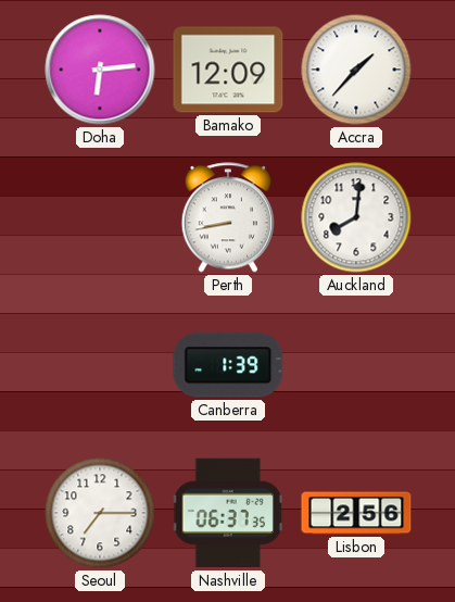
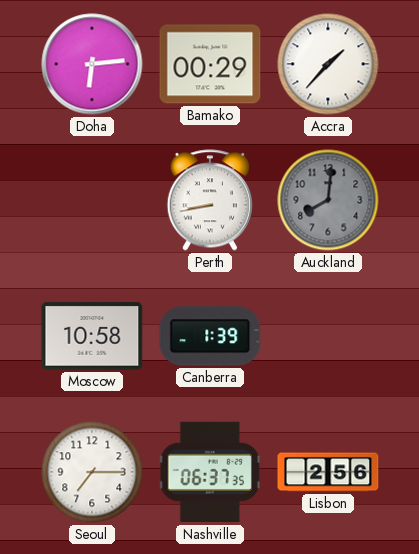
Bamako: 12:09 -> 00:29 (210, 64)
Auckland dial: white -> grey (328, 200)
Moscow: none -> 10:58 (92, 336)
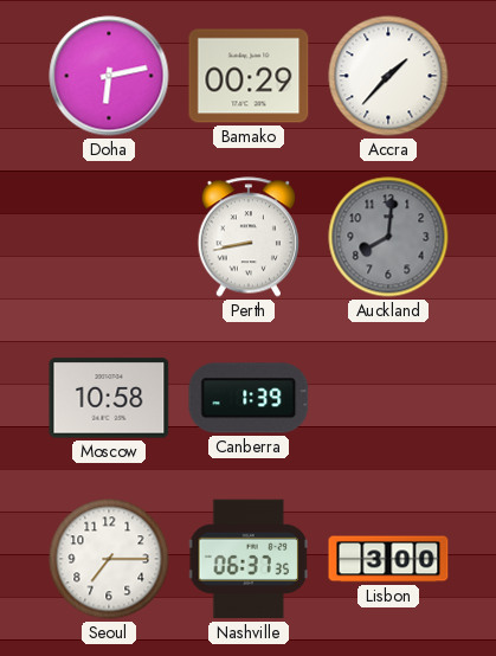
Doha: 6:14 -> 6:13 (109, 76)
Lisbon: 2:56 -> 3:00 (388, 559)
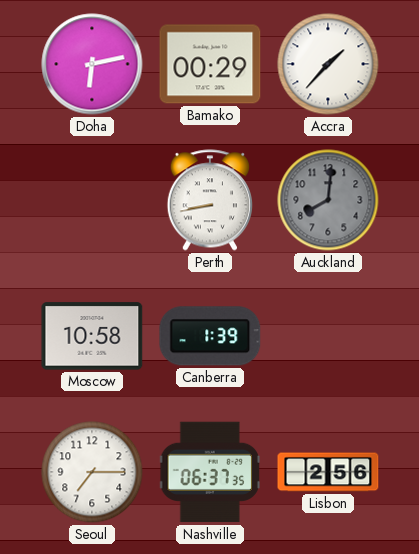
Lisbon: 3:00 -> 2:56 (328, 472)
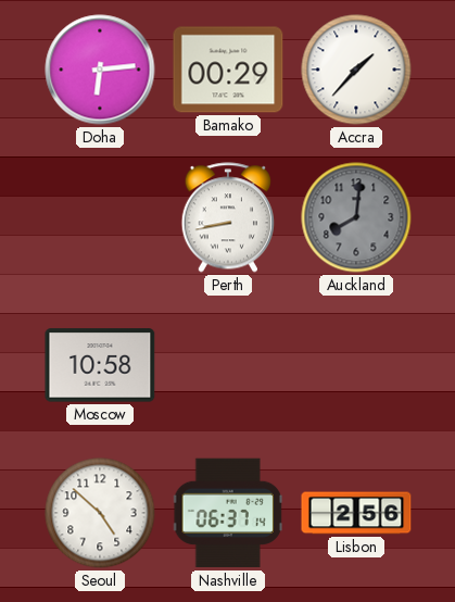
Doha: 6:13 -> 6:14 (100, 70)
Canberra: 1:39 -> none (210, 336)
Seoul: 7:15 -> 4:52 (100, 513)
Nashville: 06:37:35 -> 06:37:14 (227, 513)
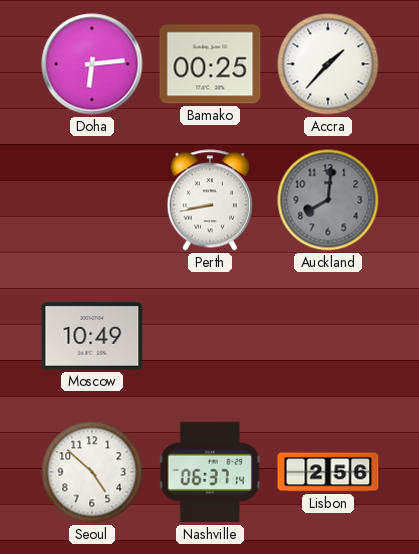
Bamako: 00:29 -> 00:25 (210, 64)
Moscow: 10:58 -> 10:49 (92, 336)
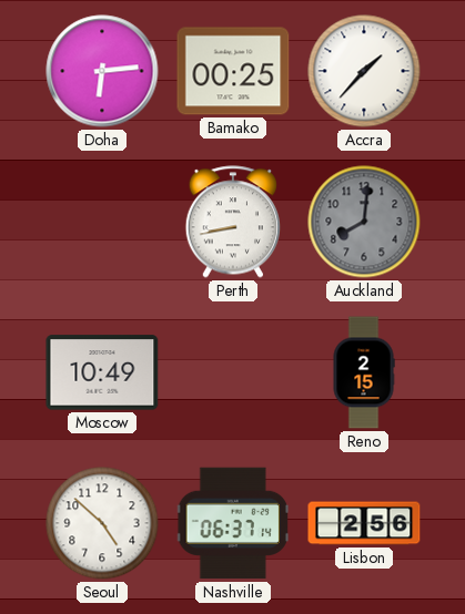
Reno: none -> 2:15 (364, 372)
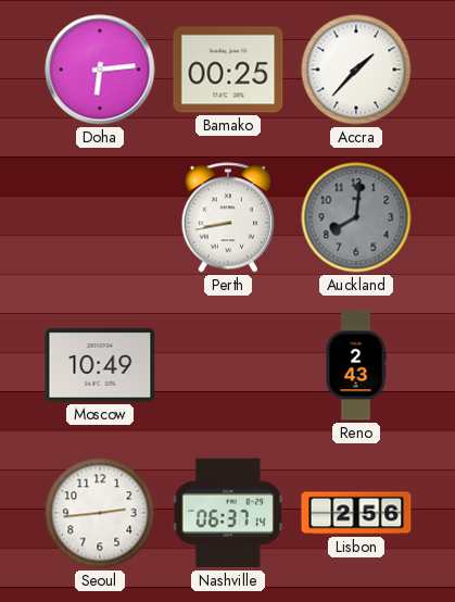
Reno: 2:15 -> 2:43 (356, 365)
Seoul: 4:52 -> 2:44 (100, 513)
